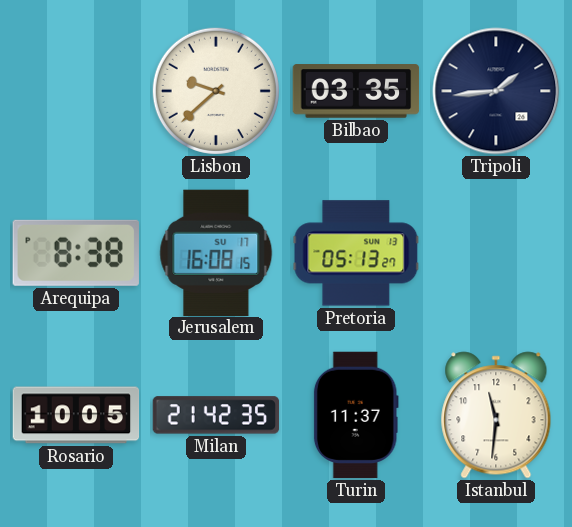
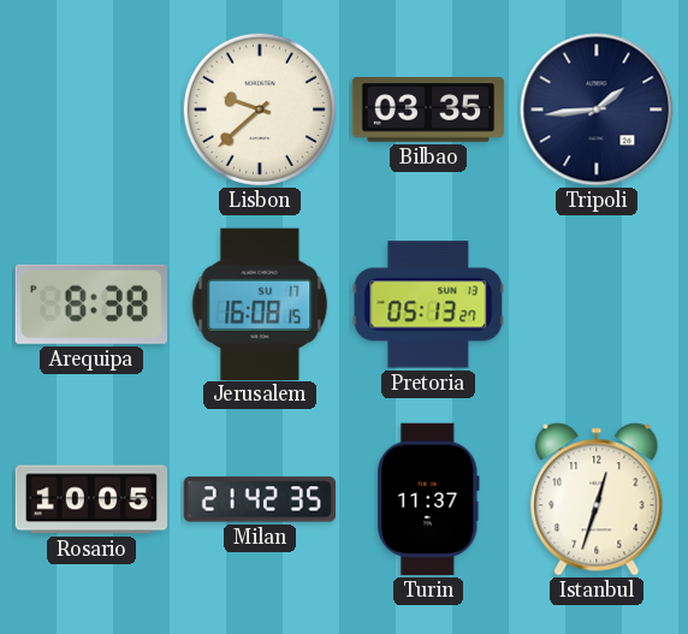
Istanbul: 11:31 -> 12:33 (597, 499)
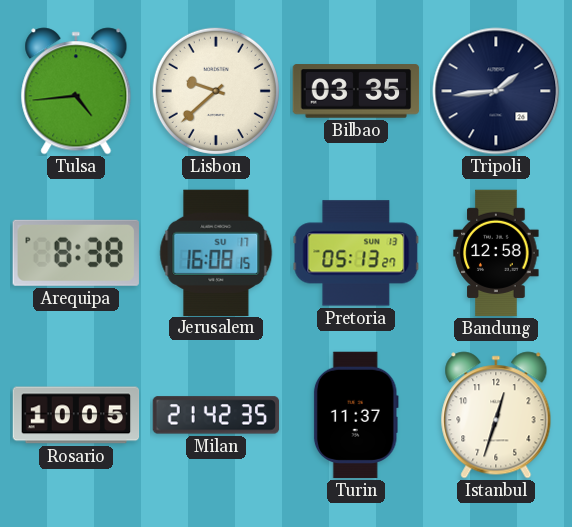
Tulsa: none -> 4:44 (76, 91)
Bandung: none -> 12:58 (496, 253)
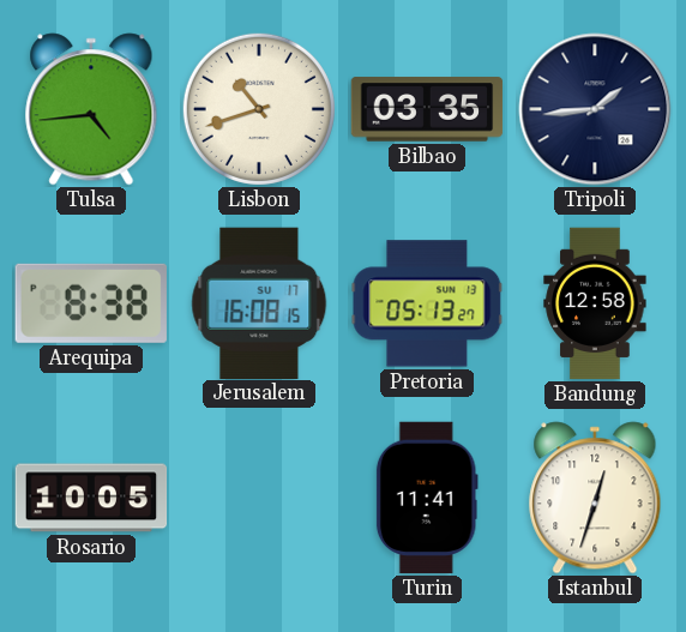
Lisbon: 9:38 -> 10:42 (259, 109)
Milan: 21:42 -> none (216, 415)
Turin: 11:37 -> 11:41 (427, 498)
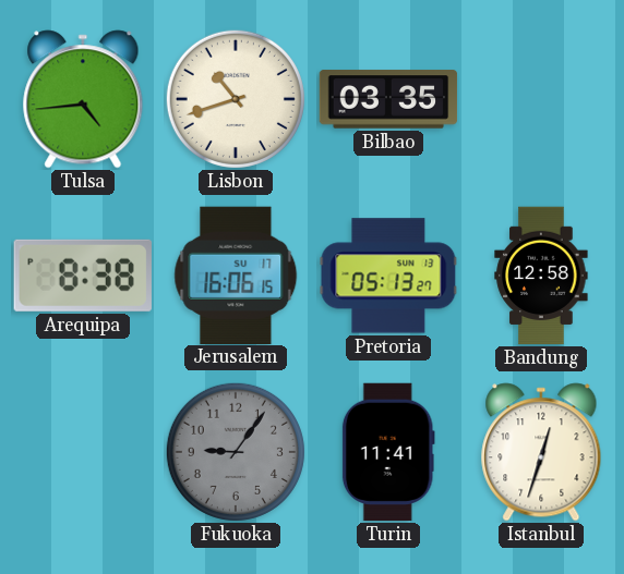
Tripoli: 1:44 -> none (595, 109)
Jerusalem: 16:08 -> 16:06 (236, 274)
Rosario: 10:05 -> none (91, 498)
Fukuoka: none -> 9:06 (236, 452)
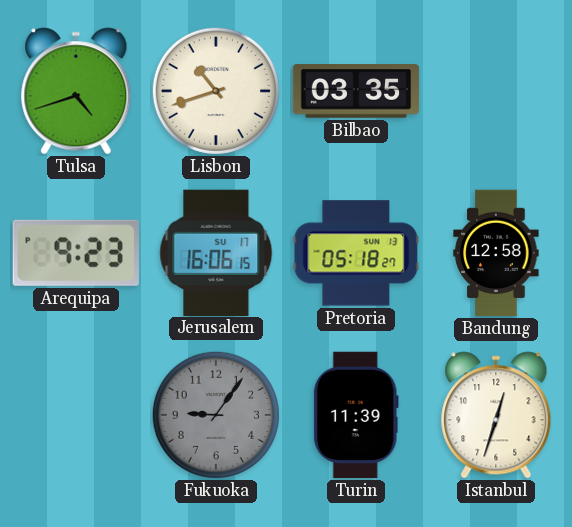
Tulsa: 4:44 -> 4:42 (76, 91)
Arequipa: 8:38 -> 9:23 (76, 253)
Pretoria: 05:13 -> 05:18 (356, 253)
Turin: 11:41 -> 11:39 (356, 415)
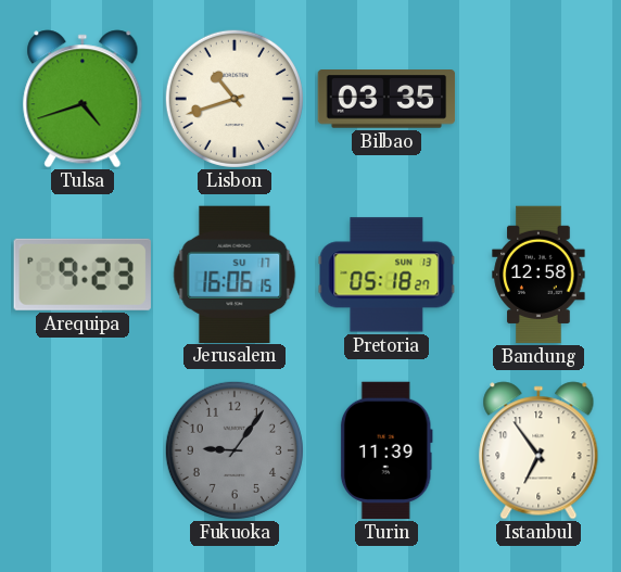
Istanbul: 12:33 -> 6:54 (538, 450)
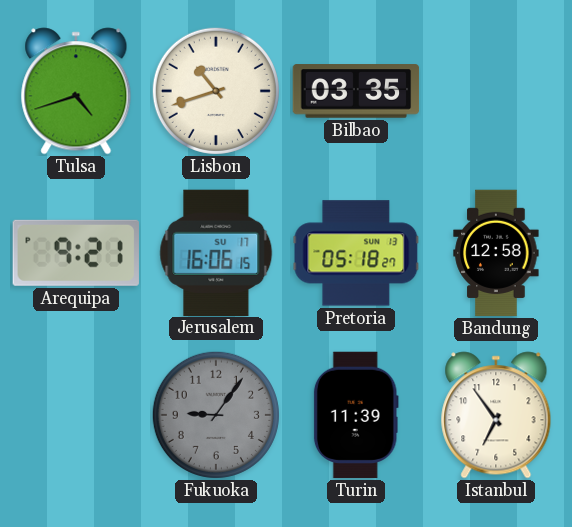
Arequipa: 9:23 -> 9:21 (76, 253)
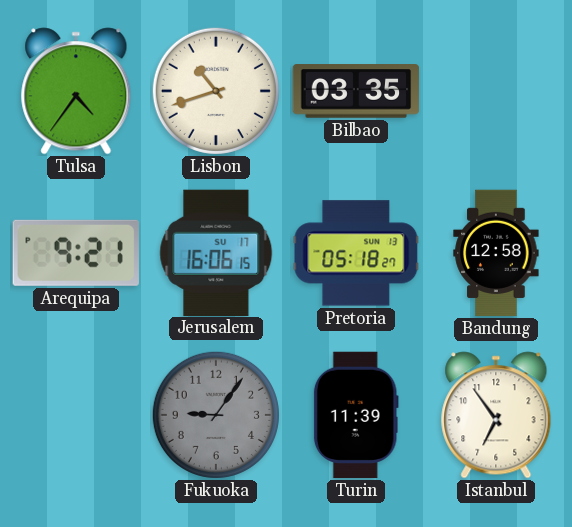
Tulsa: 4:42 -> 4:36 (76, 91)
